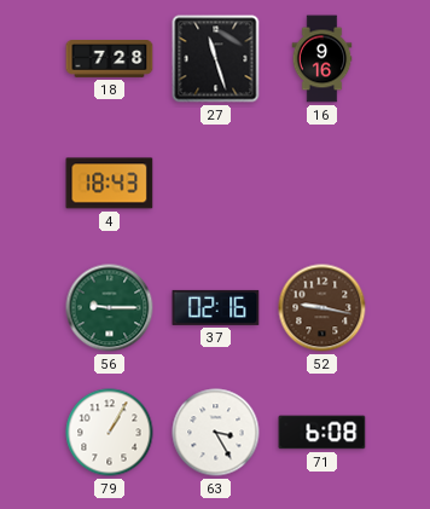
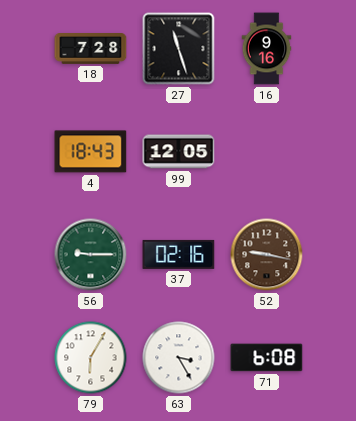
99: none -> 12:05 (179, 152)
79: 1:05 -> 6:05 (91, 358)
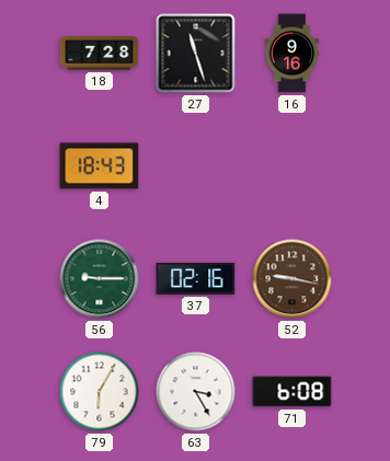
99: 12:05 -> none (179, 152)
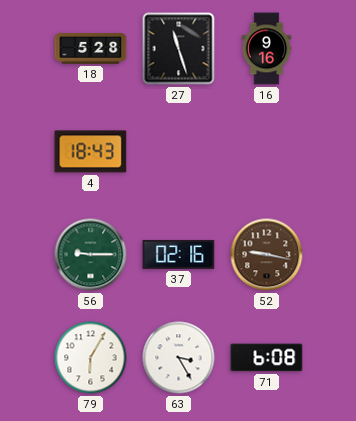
18: 7:28 -> 5:28 (91, 49)
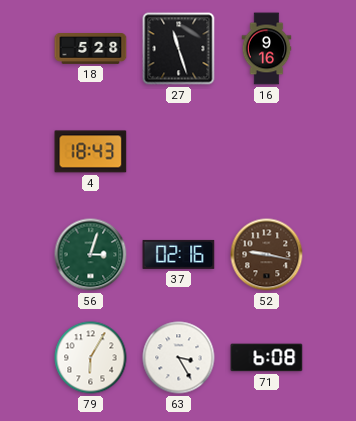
56: 9:15 -> 3:03 (91, 255)
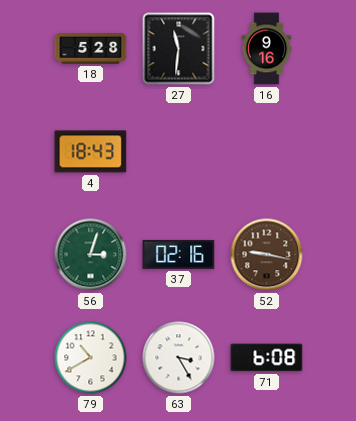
27: 11:27 -> 11:31 (179, 49)
79: 6:05 -> 10:40 (91, 358)
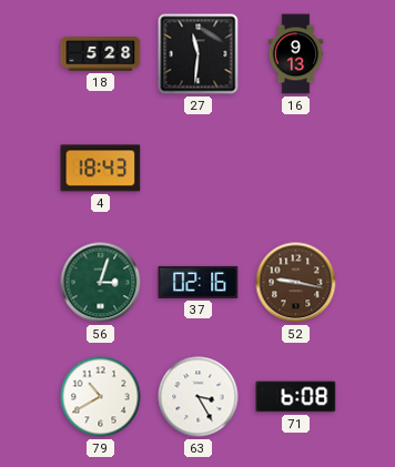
16: 9:16 -> 9:13 (296, 54)
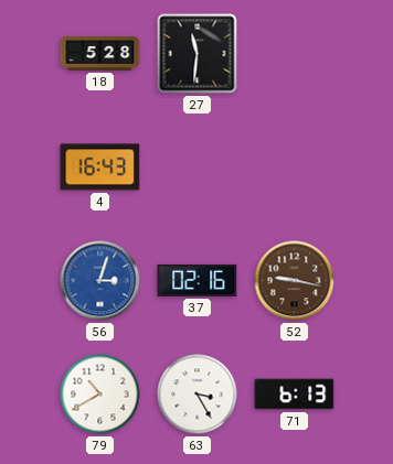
16: 9:13 -> none (296, 54)
4: 18:43 -> 16:43 (100, 168)
56 dial: green -> blue (100, 281)
71: 6:08 -> 6:13 (295, 395)
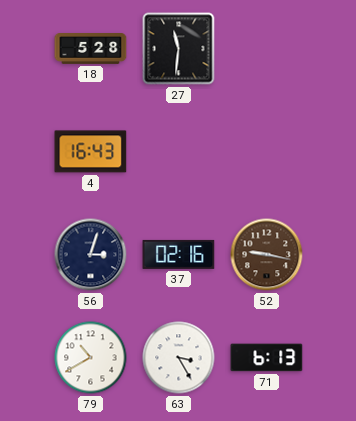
56 dial: blue -> navy (91, 255)
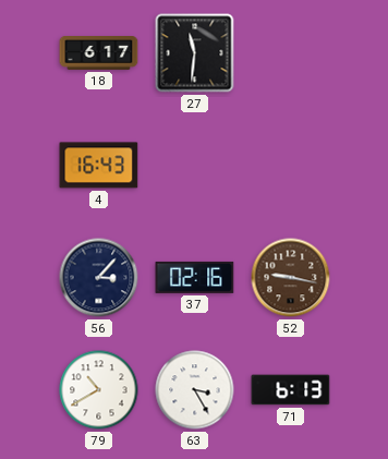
18: 5:28 -> 6:17 (99, 53)
56: 3:03 -> 3:07 (99, 278)
